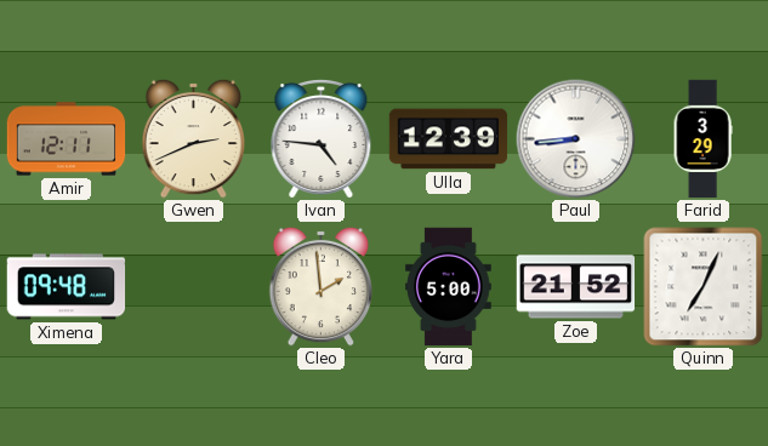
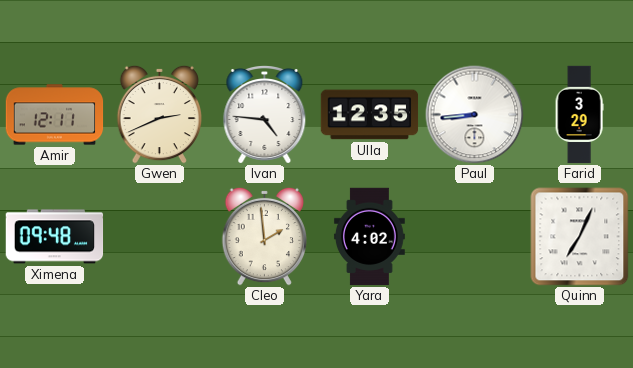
Ulla: 12:39 -> 12:35 (370, 115)
Yara: 5:00 -> 4:02 (369, 237)
Zoe: 21:52 -> none (576, 287)
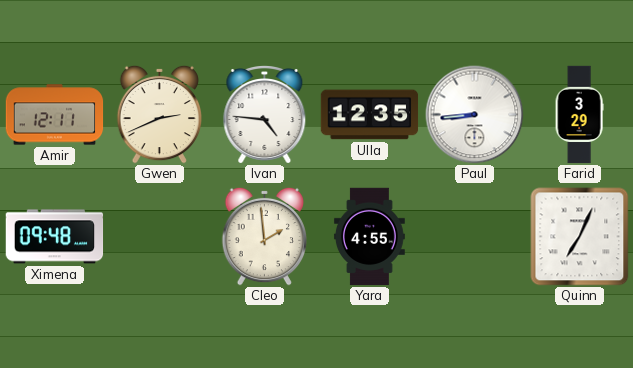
Yara: 4:02 -> 4:55 (369, 237)
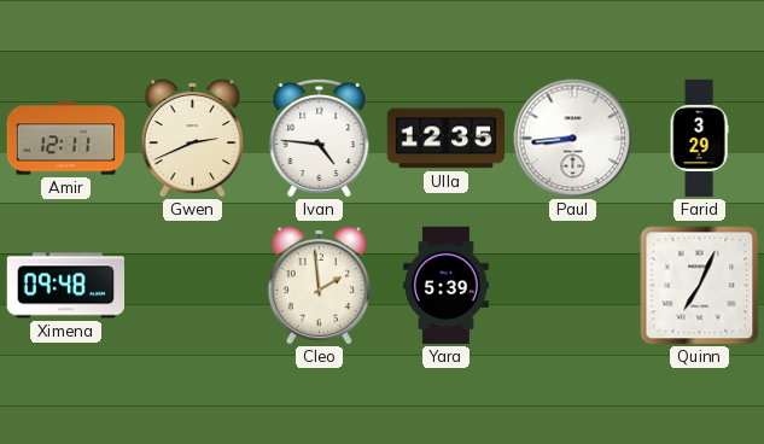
Yara: 4:55 -> 5:39 (445, 286)
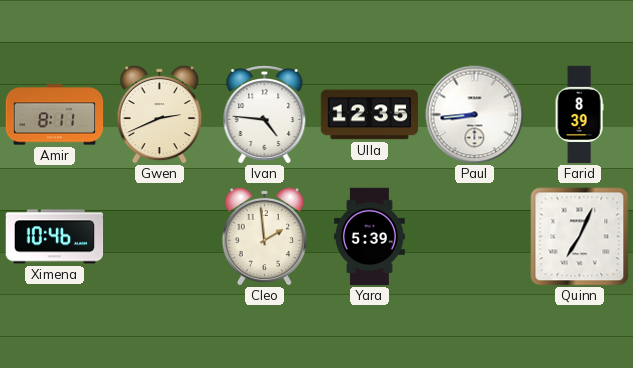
Amir: 12:11 -> 8:11 (55, 115)
Farid: 3:29 -> 8:39 (579, 115)
Ximena: 09:48 -> 10:46 (55, 237)
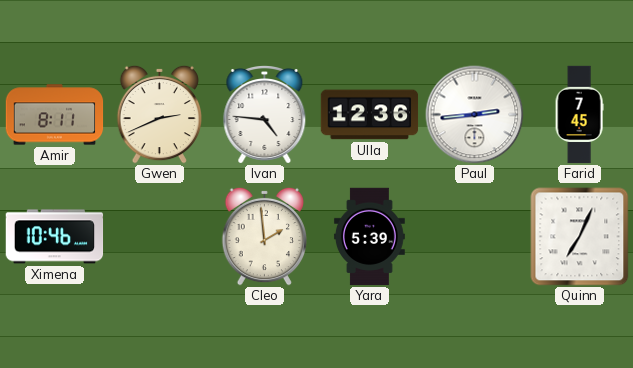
Ulla: 12:35 -> 12:36 (370, 115)
Paul: 8:44 -> 2:44 (475, 115)
Farid: 8:39 -> 7:45 (579, 115)
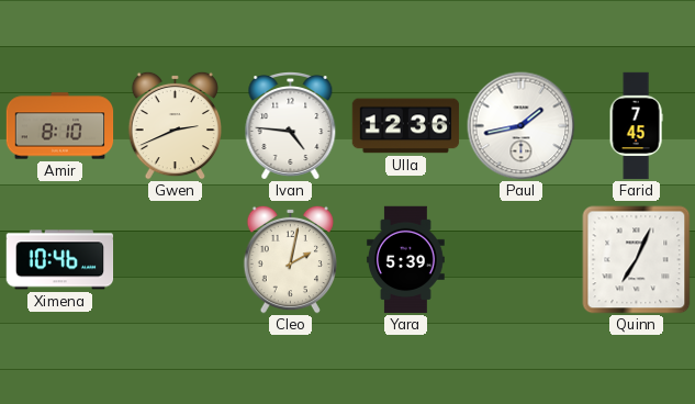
Amir: 8:11 -> 8:10 (60, 126)
Paul: 2:44 -> 1:43 (522, 126)
Cleo: 1:59 -> 2:02 (290, 259)
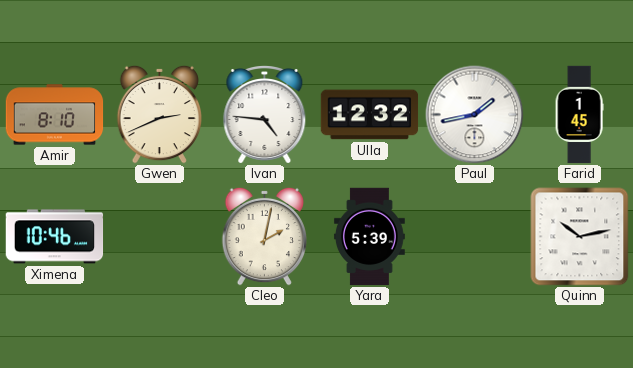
Ulla: 12:36 -> 12:32 (370, 115)
Farid: 7:45 -> 1:45 (579, 115)
Quinn: 7:04 -> 10:13 (580, 237)
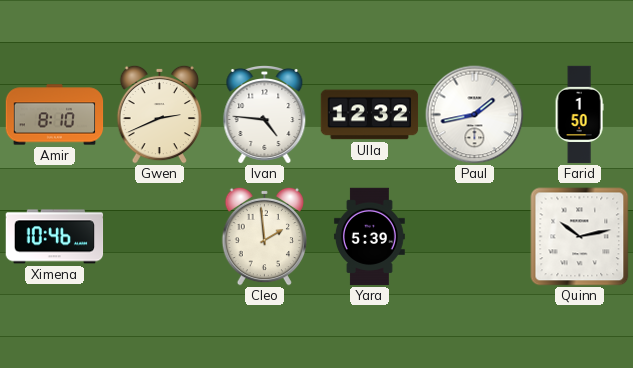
Farid: 1:45 -> 1:50 (579, 115)
Cleo: 2:02 -> 1:59 (264, 236)
